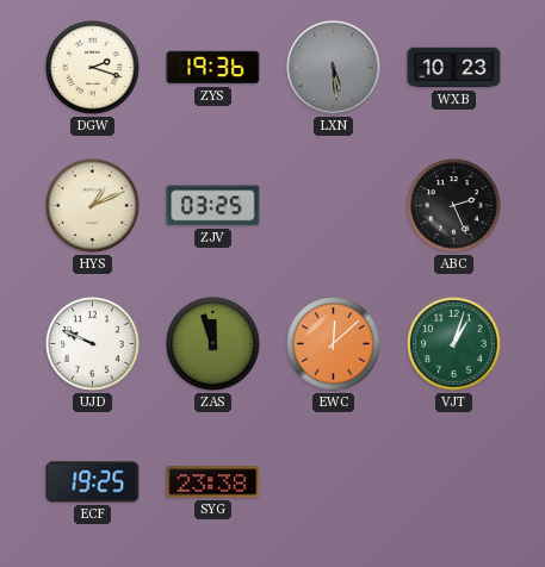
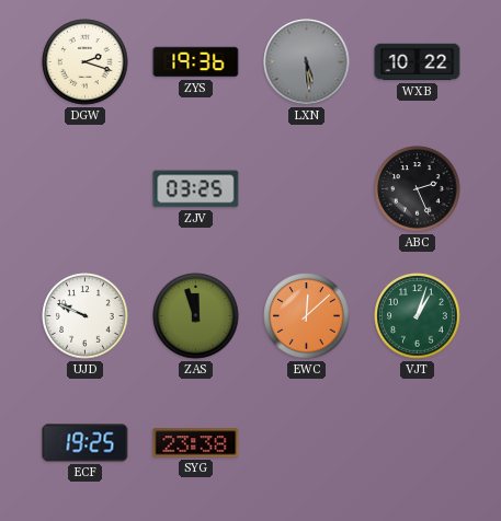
WXB: 10:23 -> 10:22 (418, 62)
HYS: 1:11 -> none (93, 206)
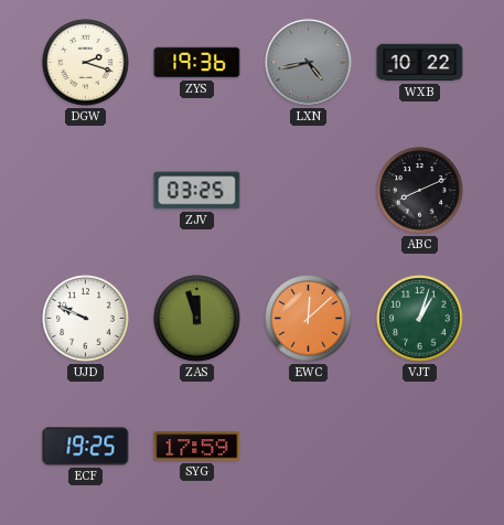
LXN: 5:29 -> 4:43 (309, 63)
ABC: 2:26 -> 8:11 (420, 191)
SYG: 23:38 -> 17:59 (197, 447)
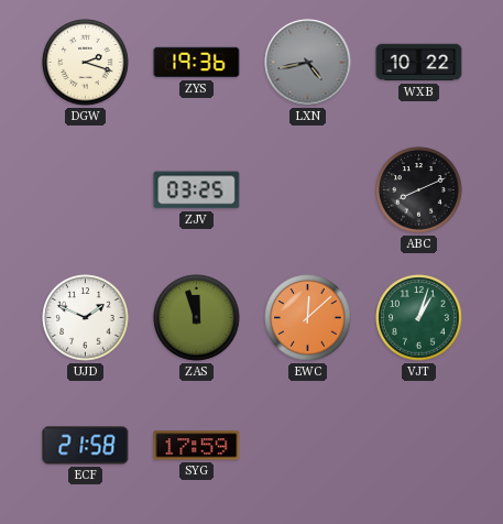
UJD: 9:49 -> 1:49 (86, 318)
ECF: 19:25 -> 21:58 (86, 446)
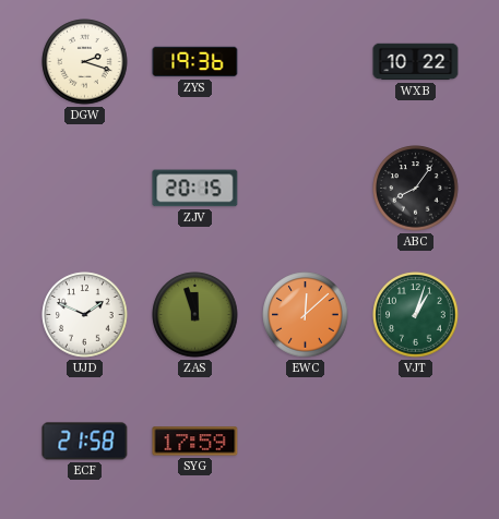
LXN: 4:43 -> none (308, 63)
ZJV: 03:25 -> 20:15 (195, 189)
ABC: 8:11 -> 8:06 (416, 189)
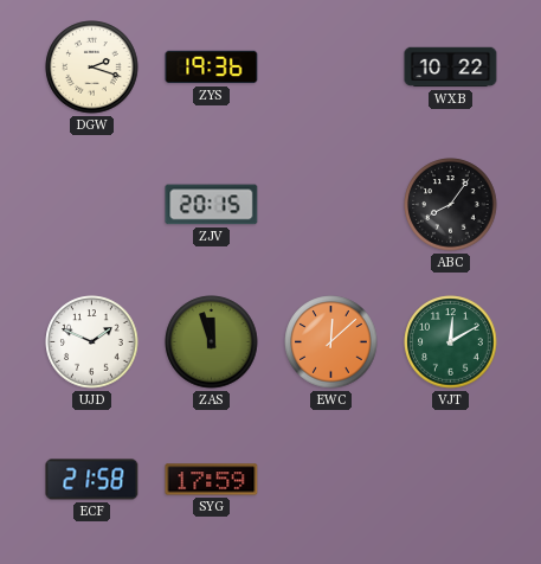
VJT: 1:03 -> 12:10 (451, 342)
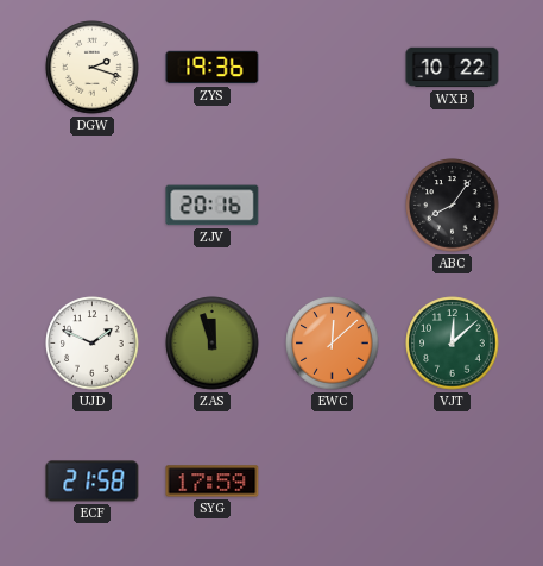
ZJV: 20:15 -> 20:16 (213, 206)
VJT: 12:10 -> 12:08 (453, 344)
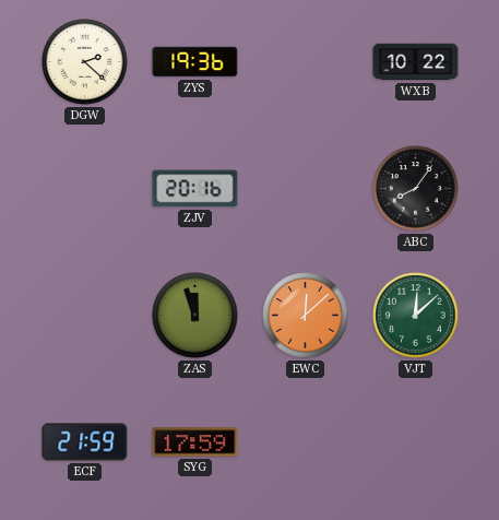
DGW: 2:18 -> 2:22 (85, 62)
UJD: 1:49 -> none (93, 344)
ECF: 21:58 -> 21:59 (85, 442)
